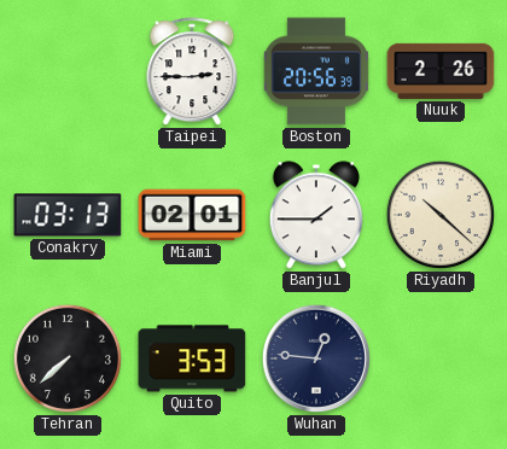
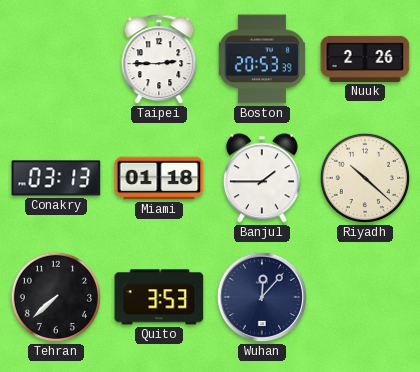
Boston: 20:56 -> 20:53 (262, 59)
Miami: 02:01 -> 01:18 (159, 178)
Wuhan: 12:46 -> 12:07 (262, 297)
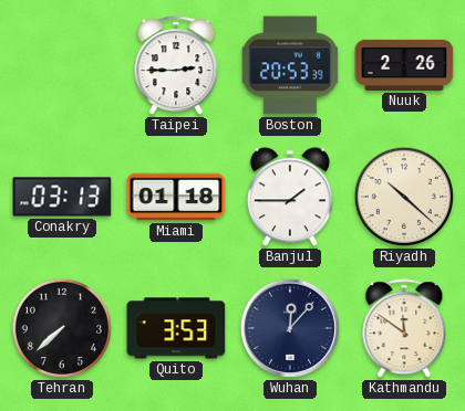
Kathmandu: none -> 11:51 (404, 329)
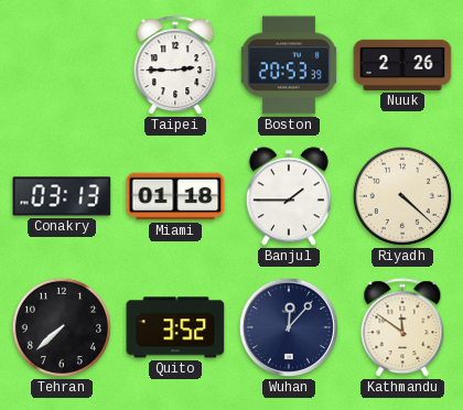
Riyadh: 10:22 -> 4:22 (402, 196)
Quito: 3:53 -> 3:52 (175, 327)
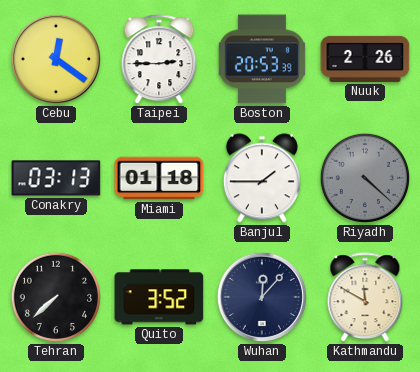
Cebu: none -> 12:21 (56, 59)
Riyadh dial: cream -> grey (365, 178)
Kathmandu: 11:51 -> 11:50 (365, 298)
